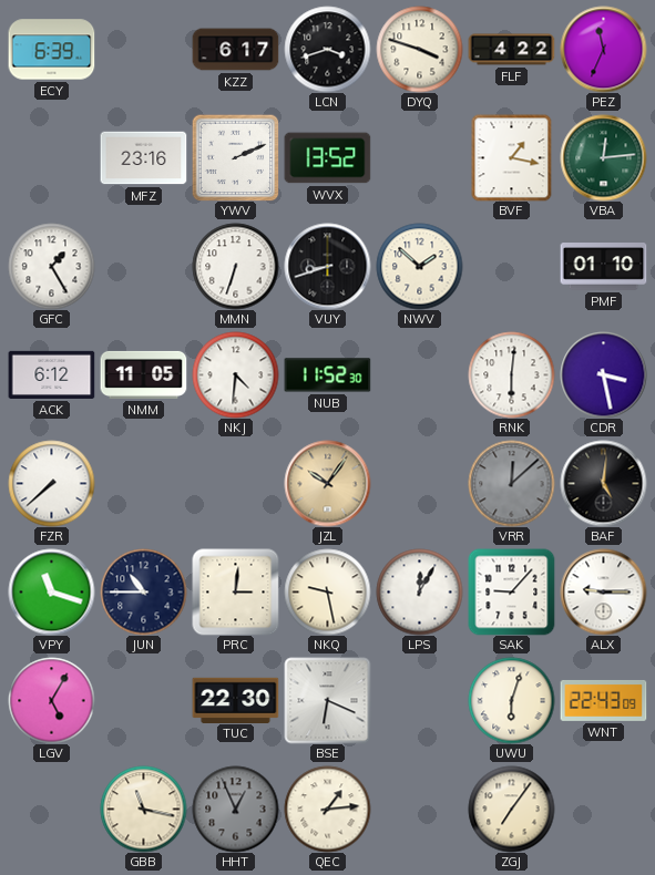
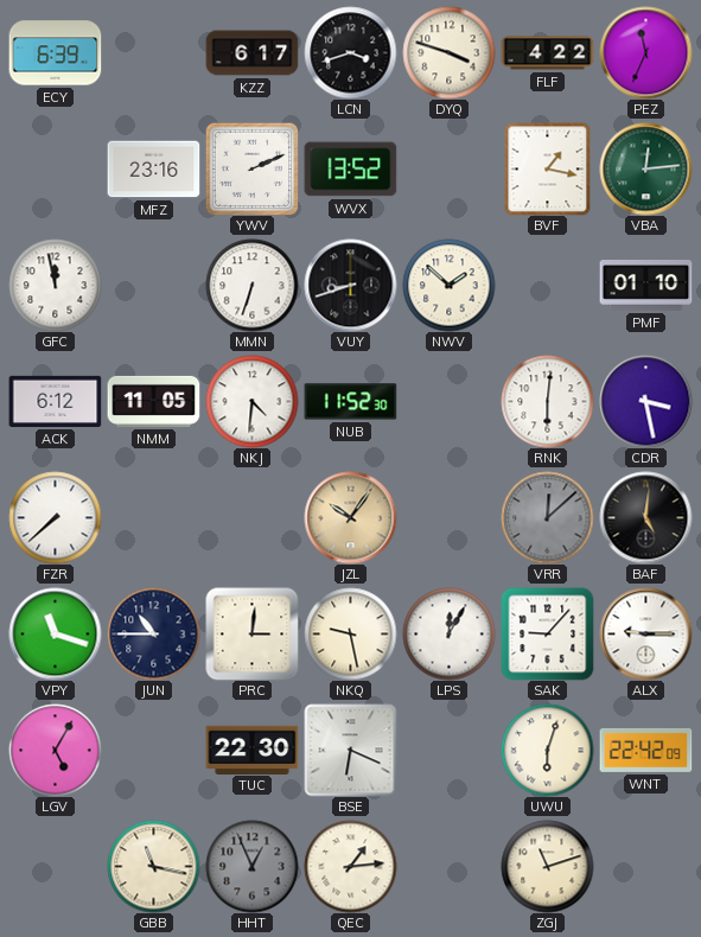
GFC: 1:25 -> 11:58 (55, 285)
WNT: 22:43 -> 22:42 (645, 750)
ZGJ: 7:06 -> 11:12 (547, 866)
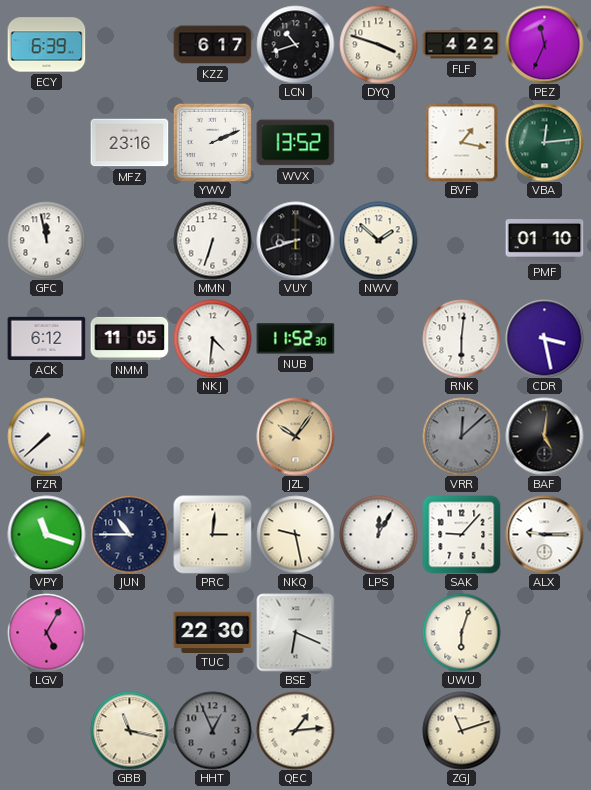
LCN: 3:42 -> 10:42 (295, 44)
WNT: 22:42 -> none (645, 750)
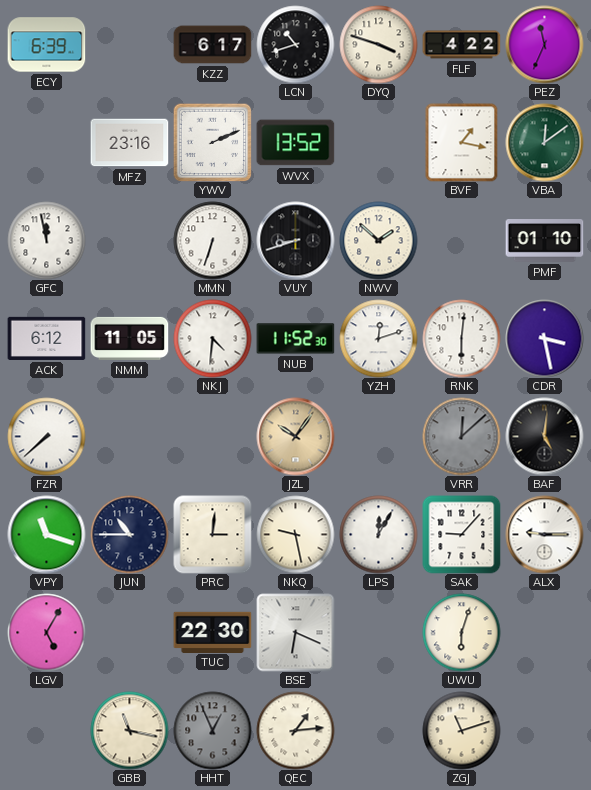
VBA: 12:14 -> 12:09 (544, 142)
YZH: none -> 12:12 (378, 338)
